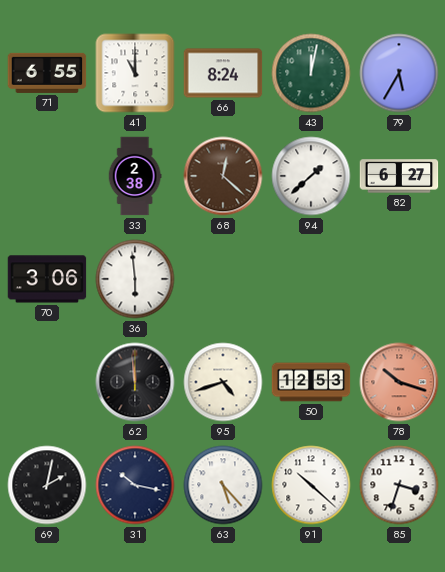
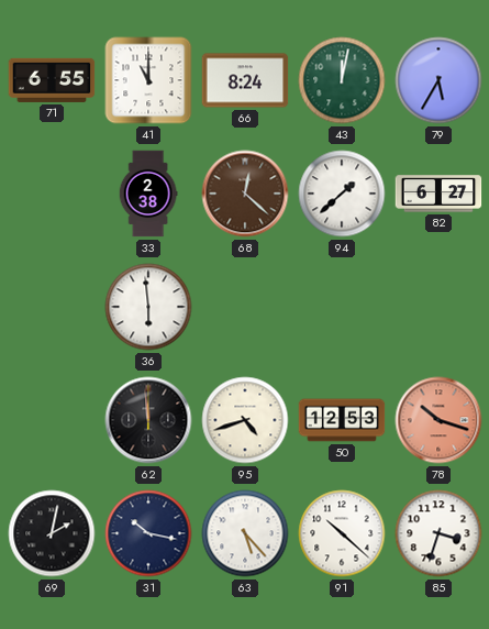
70: 3:06 -> none (47, 279)
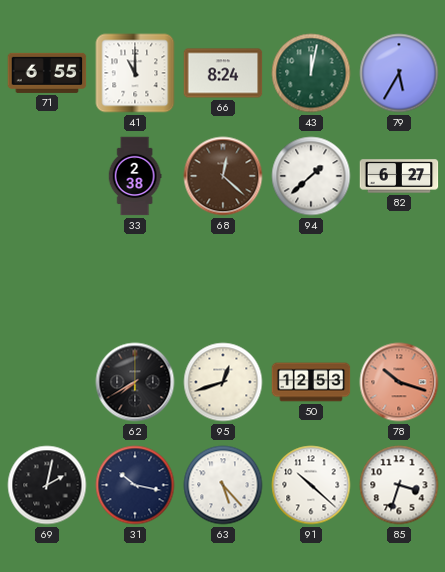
36: 5:59 -> none (148, 307)
62: 11:59 -> 7:40 (135, 382)
95: 4:42 -> 12:42 (223, 382)
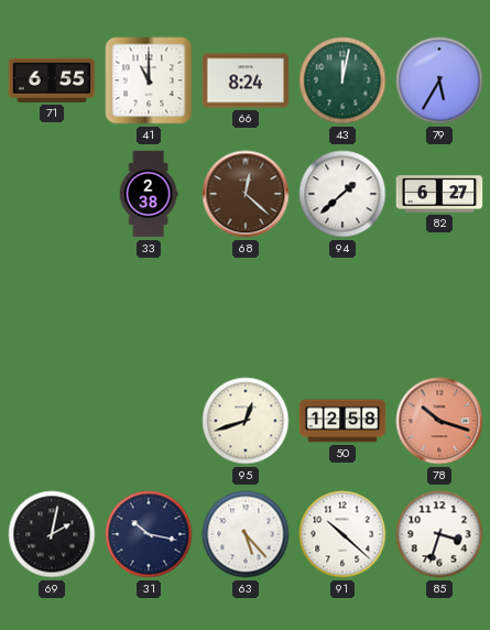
62: 7:40 -> none (135, 382)
50: 12:53 -> 12:58 (342, 421)
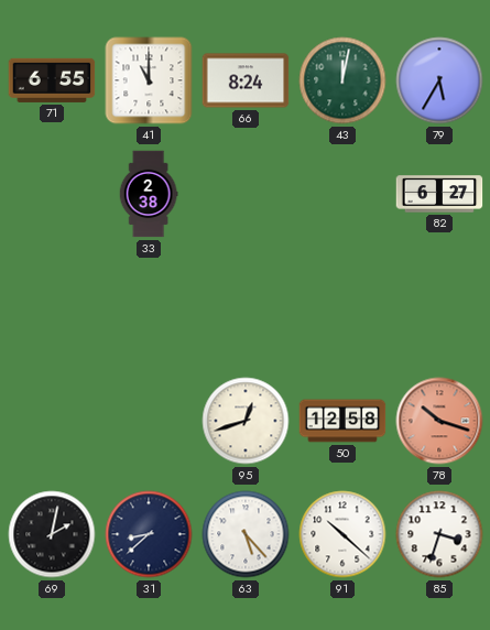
68: 12:22 -> none (246, 194)
94: 1:38 -> none (342, 194)
31: 10:17 -> 8:38 (149, 534)
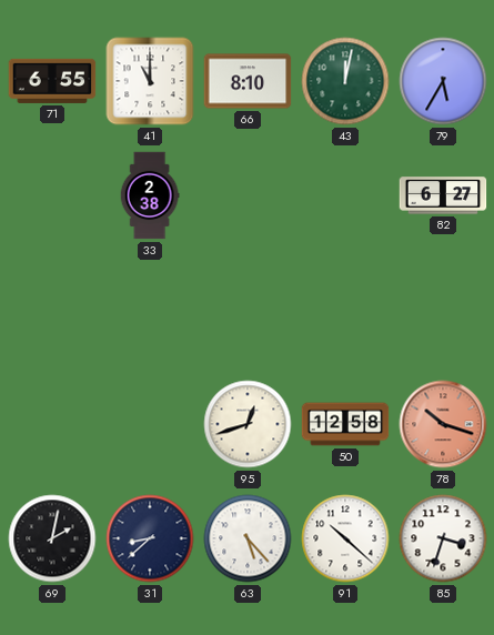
66: 8:24 -> 8:10 (248, 81)
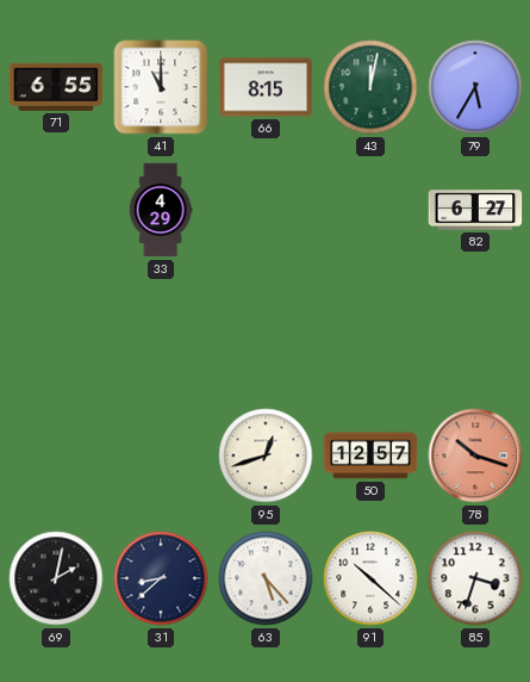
66: 8:10 -> 8:15 (266, 87)
33: 2:38 -> 4:29 (161, 210)
50: 12:58 -> 12:57 (370, 455)
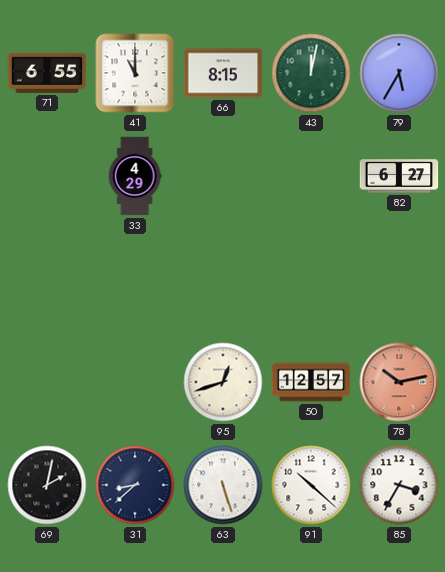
78: 10:18 -> 10:13 (399, 382)
63: 5:23 -> 5:27 (223, 485)
85: 3:33 -> 3:35 (399, 485)
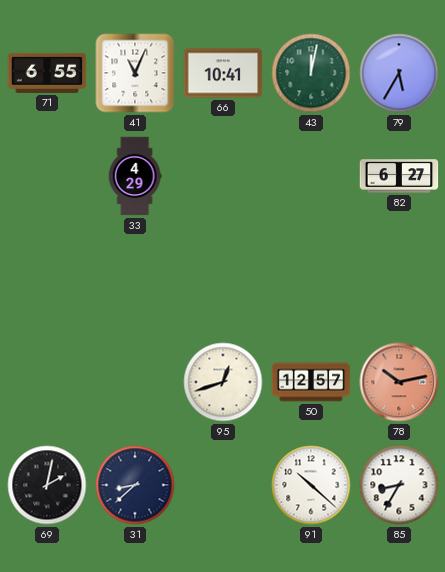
41: 11:00 -> 11:04 (135, 73)
66: 8:15 -> 10:41 (223, 73)
63: 5:27 -> none (223, 485)
85: 3:35 -> 8:35 (399, 485)
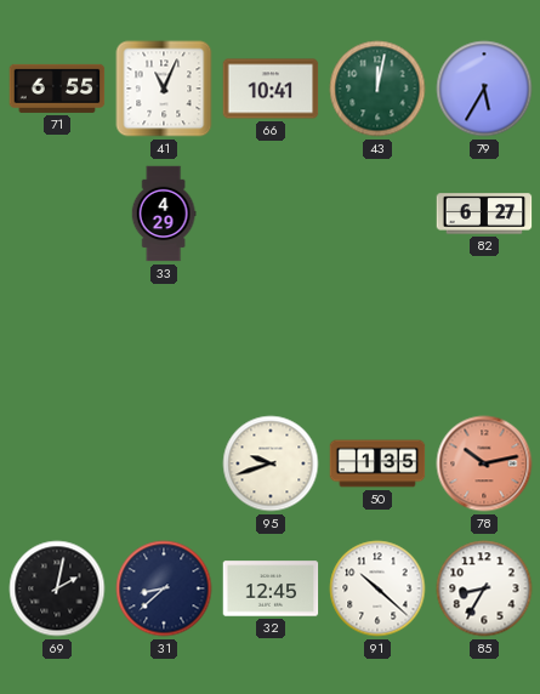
95: 12:42 -> 9:42 (271, 463)
50: 12:57 -> 1:35 (377, 463)
32: none -> 12:45 (271, 588)
